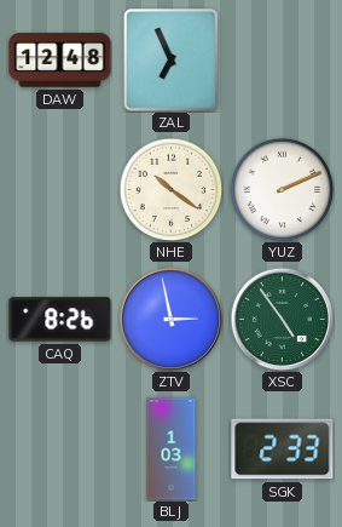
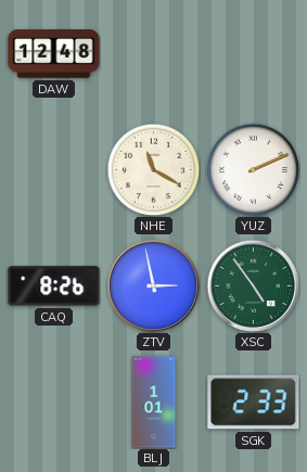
ZAL: 6:56 -> none (172, 61)
NHE: 10:21 -> 11:20 (153, 169)
BLJ: 1:03 -> 1:01 (154, 403)
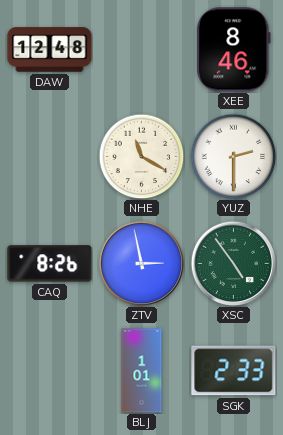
XEE: none -> 8:46 (234, 50)
YUZ: 2:11 -> 2:30 (233, 156)
